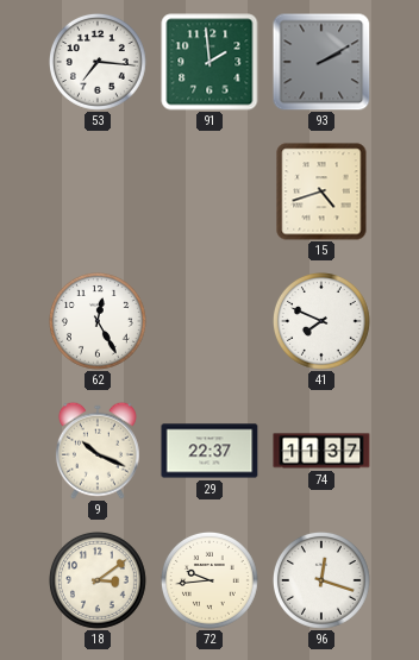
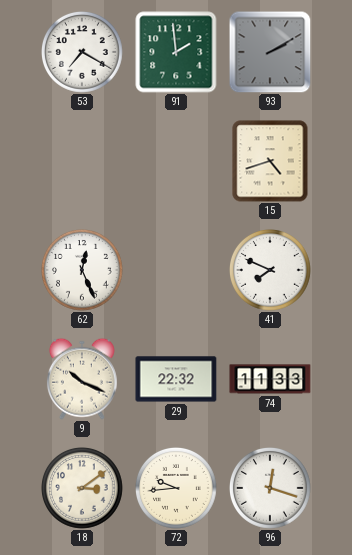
53: 7:16 -> 7:20 (83, 53)
62: 12:25 -> 12:26 (83, 271)
29: 22:37 -> 22:32 (176, 379)
74: 11:37 -> 11:33 (270, 379)
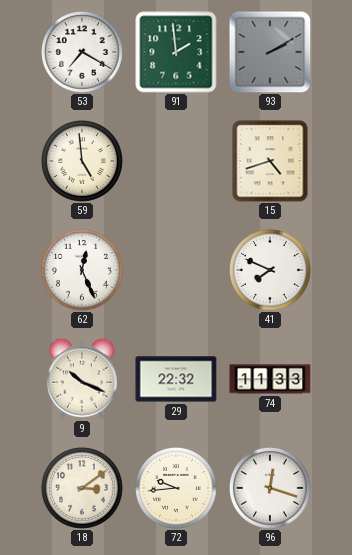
59: none -> 4:59 (83, 162)
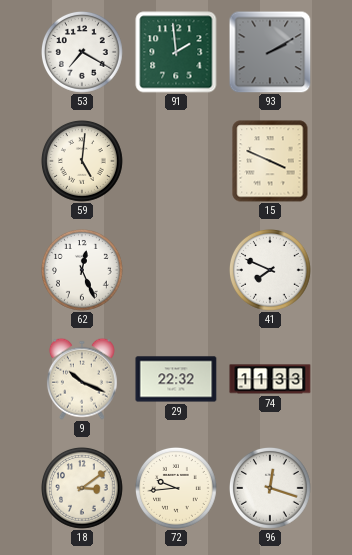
59: 4:59 -> 5:01 (83, 162)
15: 4:42 -> 3:49 (270, 161)
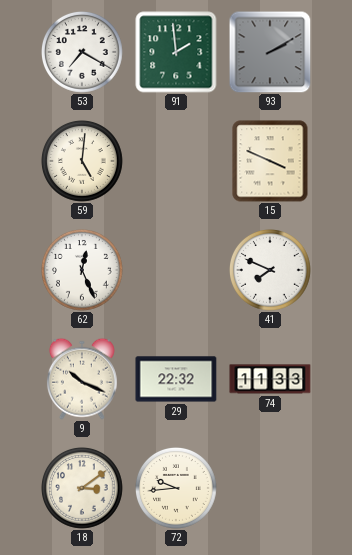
96: 12:18 -> none (271, 489)
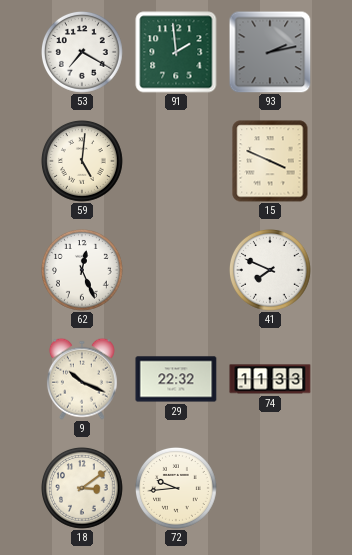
93: 2:10 -> 2:13 (270, 52)
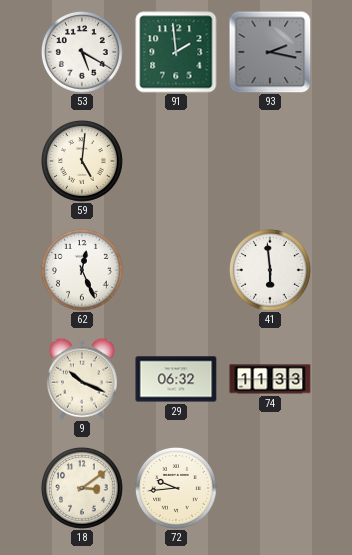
53: 7:20 -> 5:20 (83, 53)
93: 2:13 -> 2:17 (270, 52)
15: 3:49 -> none (270, 161)
41: 7:49 -> 5:59 (271, 271)
29: 22:32 -> 06:32 (176, 379)
